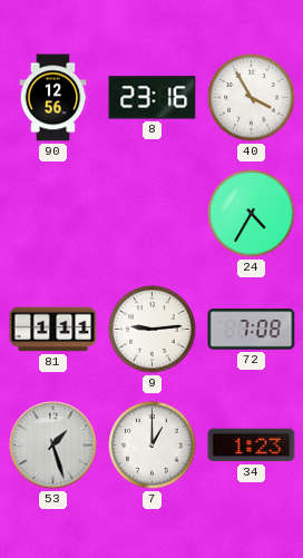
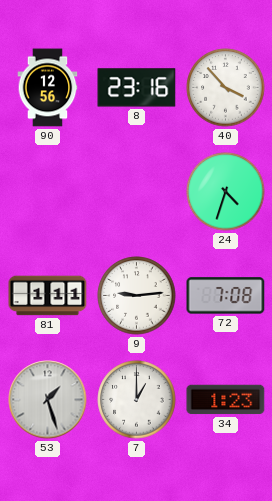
40: 3:55 -> 3:53 (226, 88)
24: 4:35 -> 4:33 (226, 192)
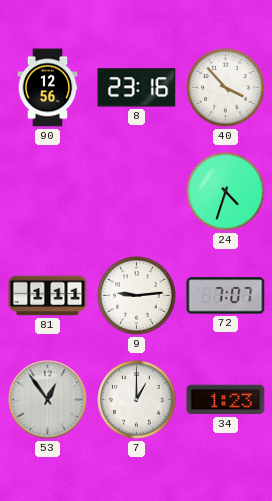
72: 7:08 -> 7:07 (226, 296)
53: 1:27 -> 12:54 (48, 400)
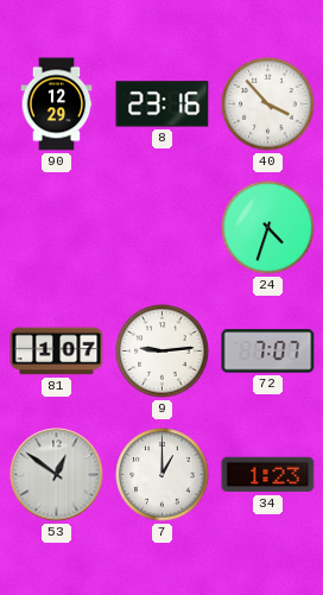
90: 12:56 -> 12:29 (57, 105)
81: 1:11 -> 1:07 (57, 352)
53: 12:54 -> 12:51 (57, 475)
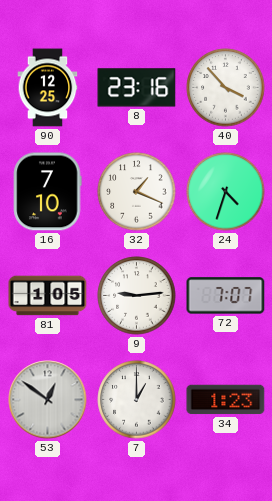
90: 12:29 -> 12:25 (48, 88)
16: none -> 7:10 (47, 192)
32: none -> 1:19 (137, 192)
81: 1:07 -> 1:05 (48, 296)
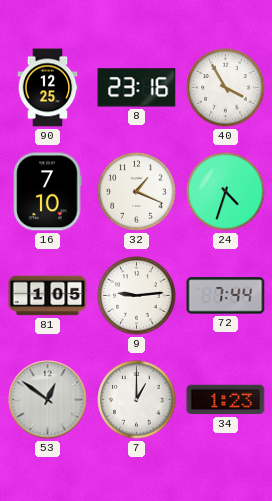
40: 3:53 -> 3:55 (226, 88)
72: 7:07 -> 7:44 (226, 296)
